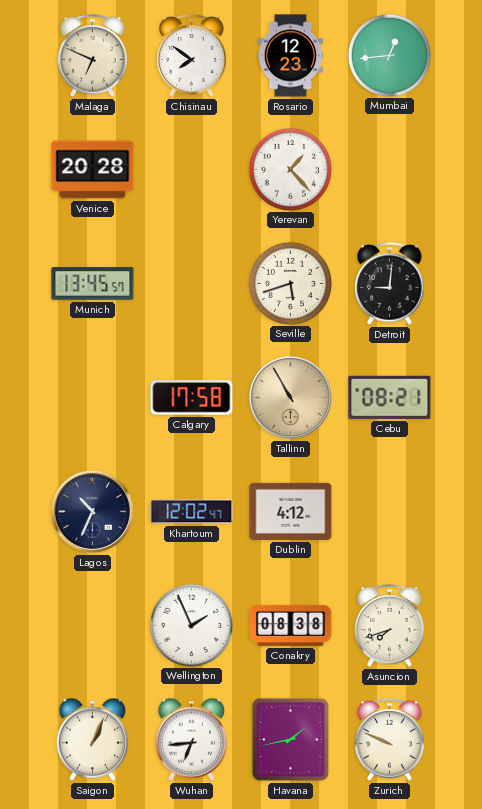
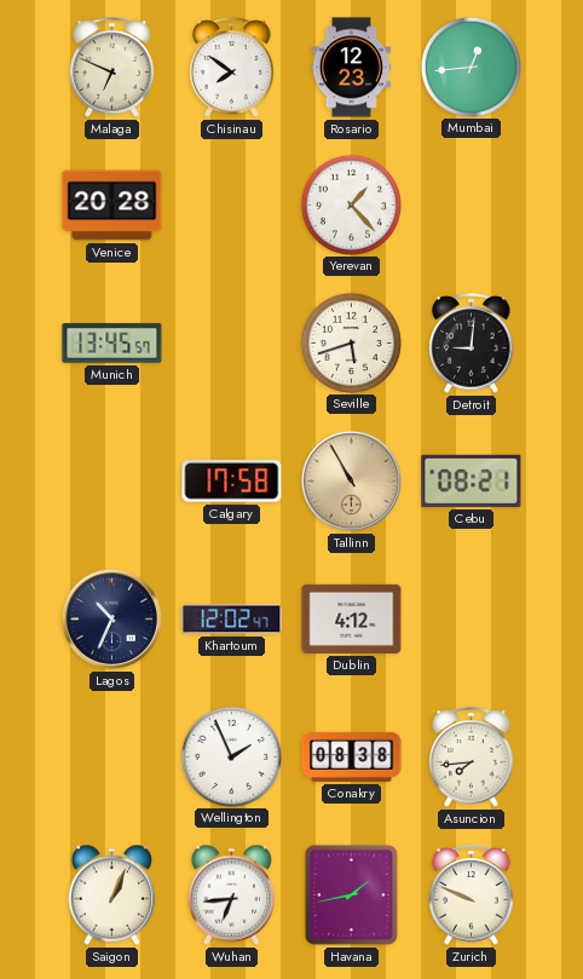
Asuncion: 7:42 -> 7:44 (472, 758)
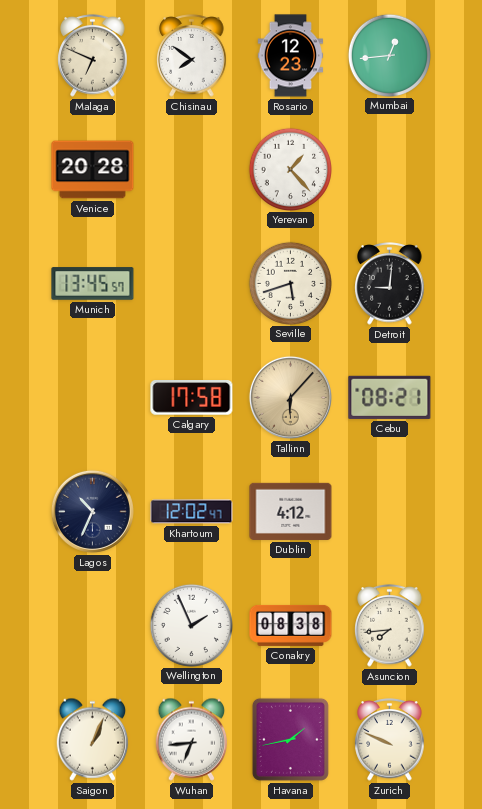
Tallinn: 10:55 -> 6:07 (290, 397)
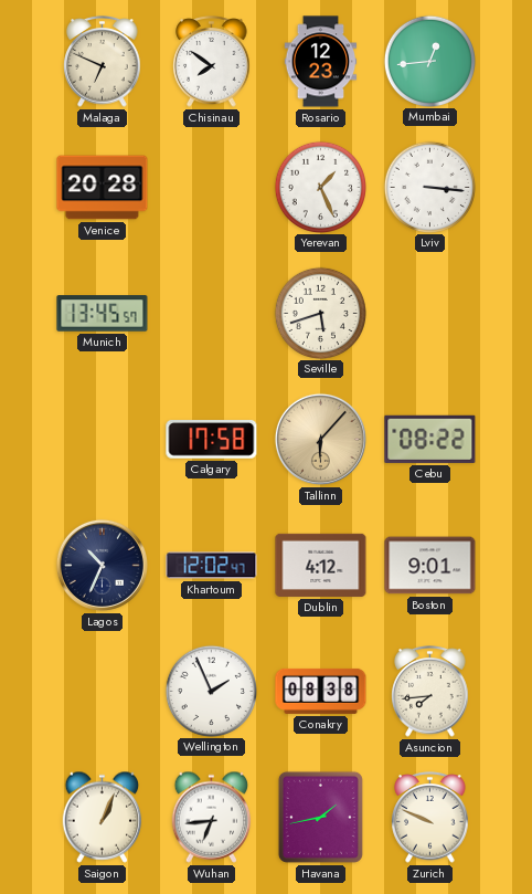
Yerevan: 1:23 -> 1:26 (320, 187)
Lviv: none -> 3:16 (429, 187)
Detroit: 9:01 -> none (390, 284)
Cebu: 08:21 -> 08:22 (430, 439)
Boston: none -> 9:01 (430, 566)
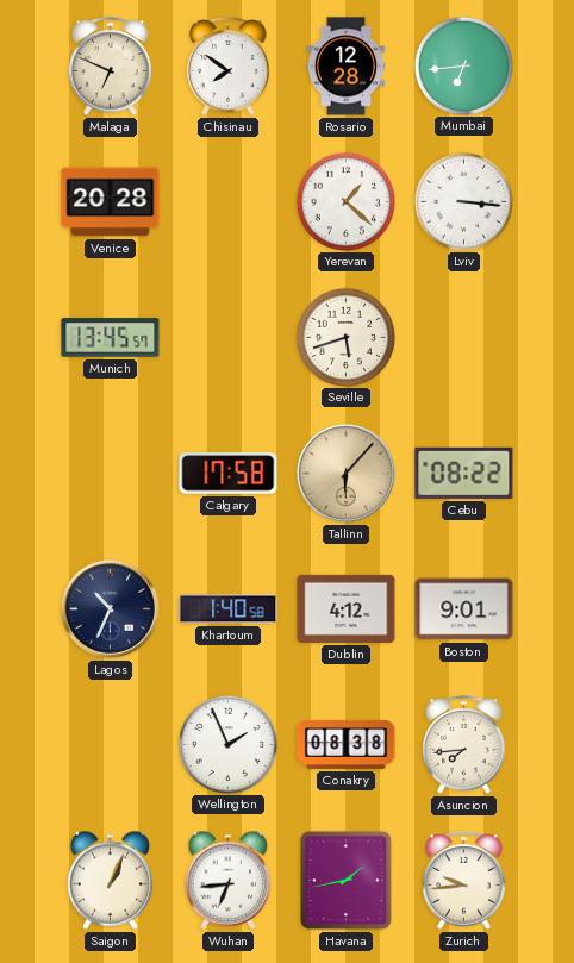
Rosario: 12:23 -> 12:28 (347, 67)
Mumbai: 12:44 -> 6:44 (463, 65)
Yerevan: 1:26 -> 1:22 (345, 201)
Khartoum: 12:02 -> 1:40 (229, 609)
Zurich: 9:49 -> 9:44 (464, 881)
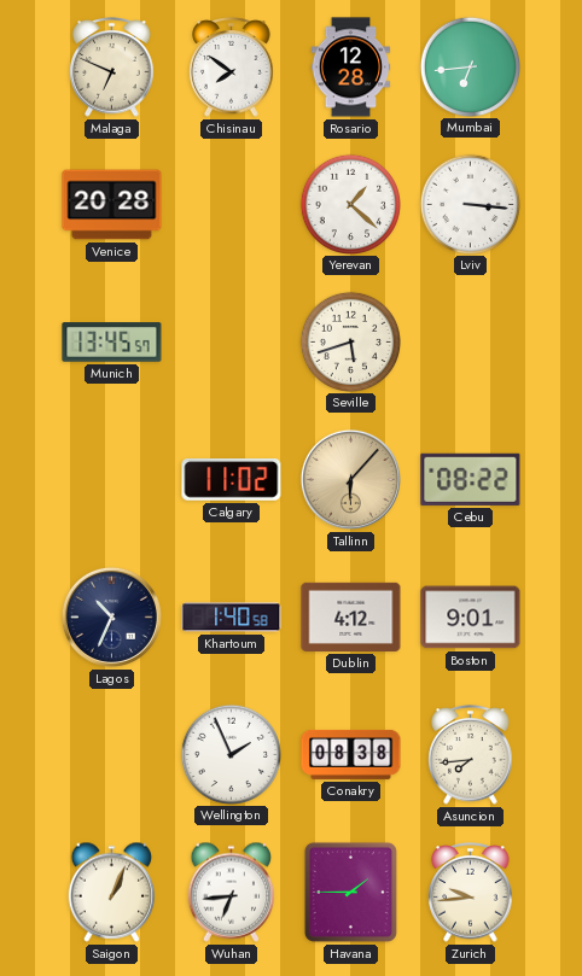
Calgary: 17:58 -> 11:02 (232, 480)
Havana: 1:43 -> 1:45 (350, 892)
